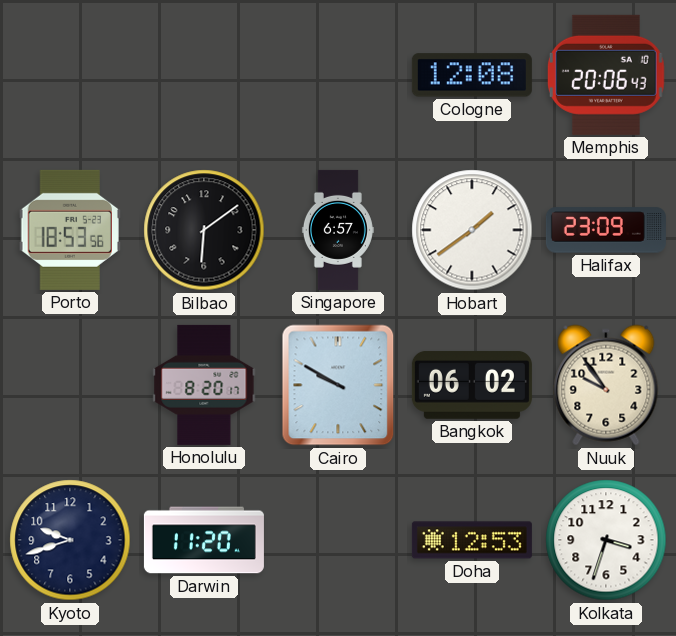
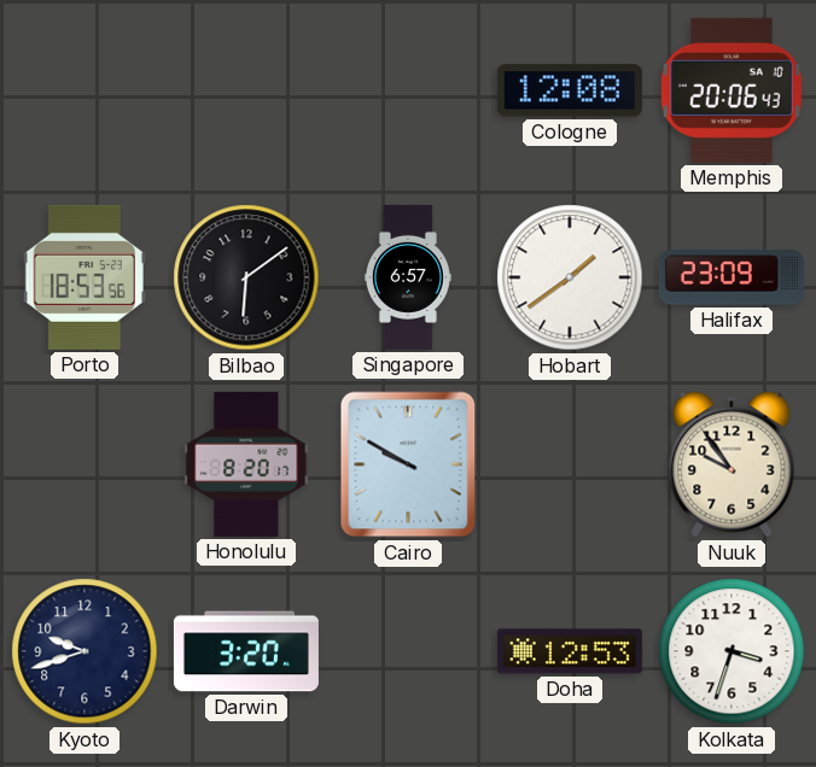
Bangkok: 06:02 -> none (472, 385)
Darwin: 11:20 -> 3:20 (246, 651)
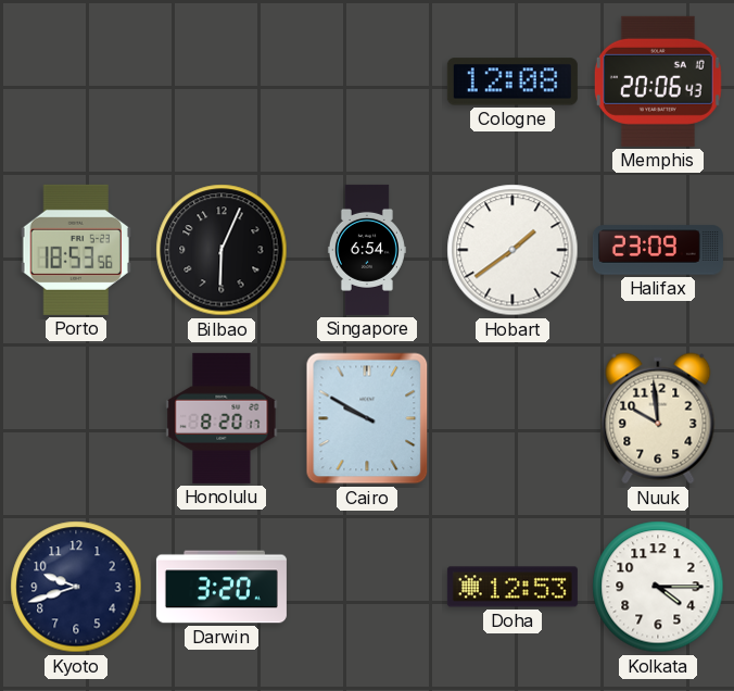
Bilbao: 6:09 -> 6:04 (222, 250)
Singapore: 6:57 -> 6:54 (367, 250)
Nuuk: 9:54 -> 9:59 (658, 418)
Kolkata: 3:33 -> 4:15 (658, 587)
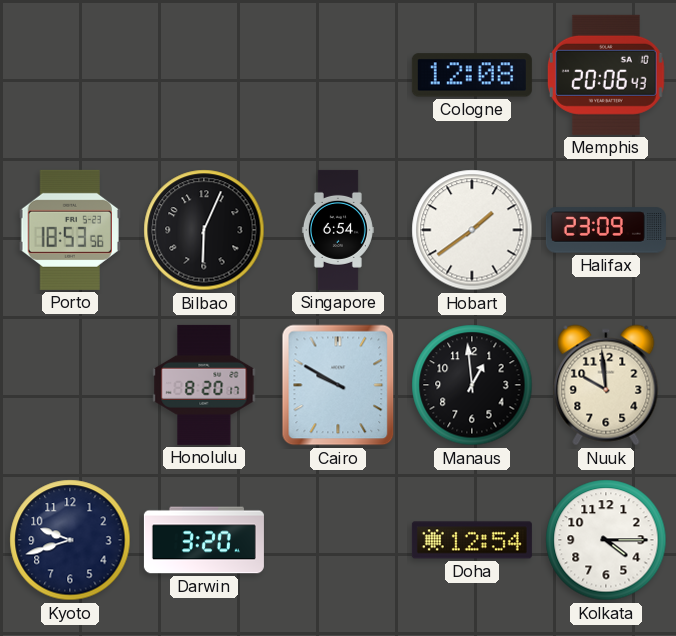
Manaus: none -> 12:59 (472, 385)
Doha: 12:53 -> 12:54 (472, 540)
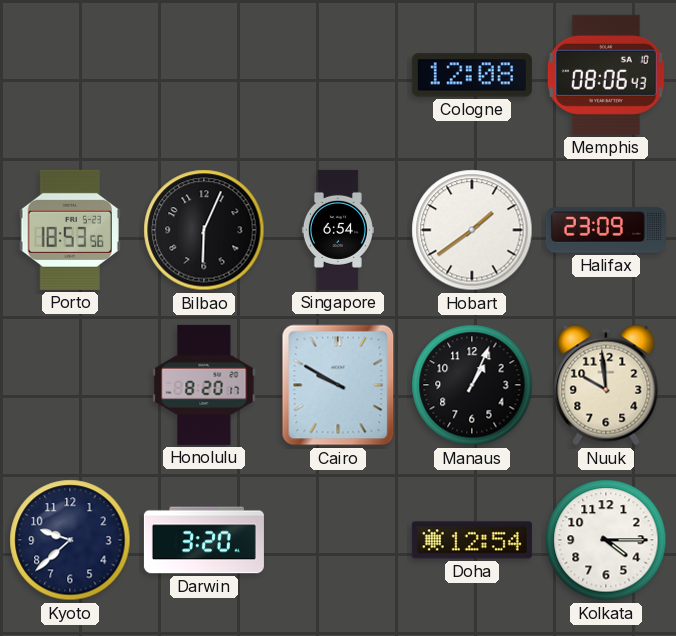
Memphis: 20:06 -> 08:06 (606, 75)
Manaus: 12:59 -> 1:04 (472, 385)
Kyoto: 9:42 -> 9:38 (70, 540)
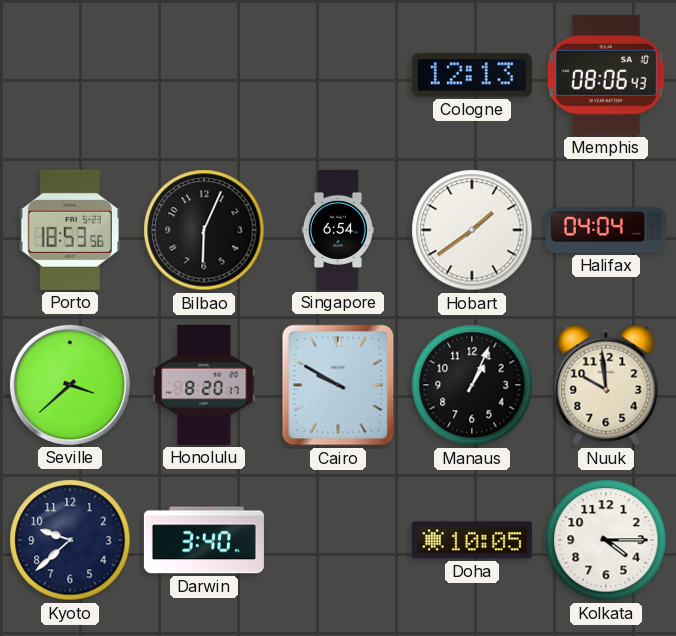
Cologne: 12:08 -> 12:13 (472, 75)
Halifax: 23:09 -> 04:04 (606, 230)
Seville: none -> 3:38 (70, 385)
Darwin: 3:20 -> 3:40 (204, 540)
Doha: 12:54 -> 10:05 (472, 540)
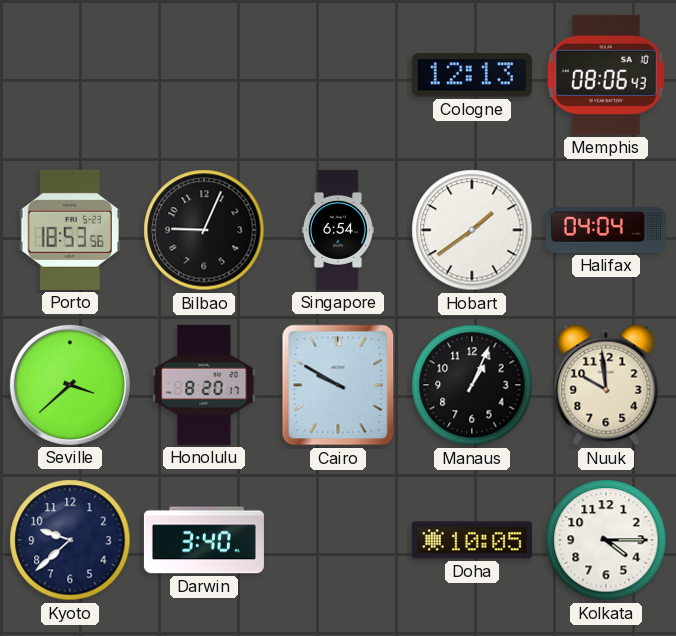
Bilbao: 6:04 -> 9:04 (204, 230)
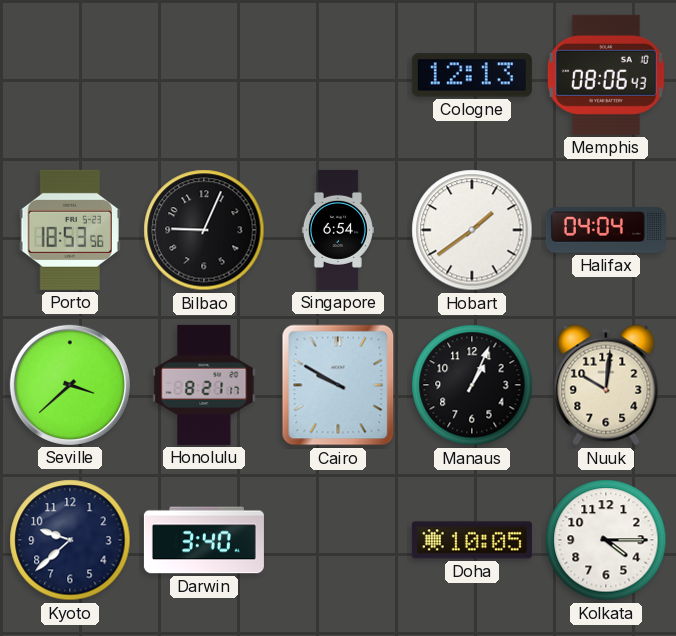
Honolulu: 8:20 -> 8:21 (204, 385)
Nuuk: 9:59 -> 10:01 (606, 385)
